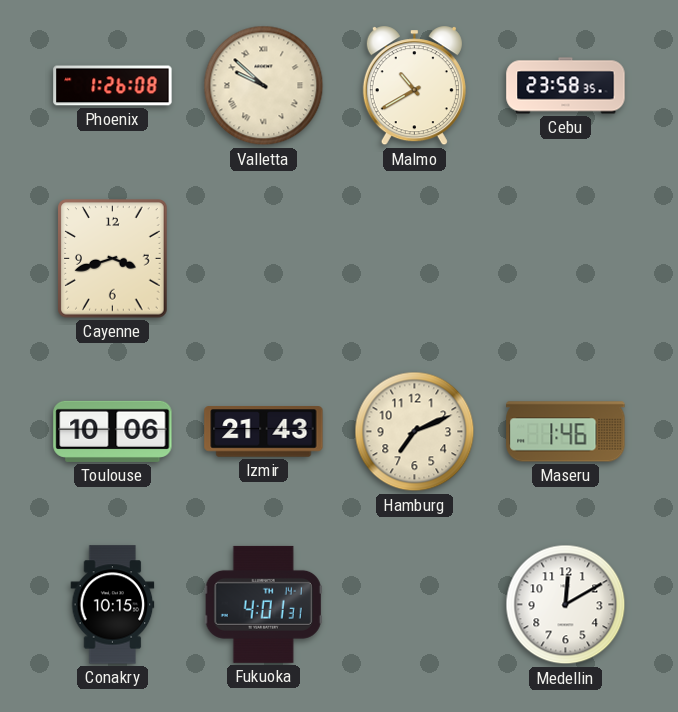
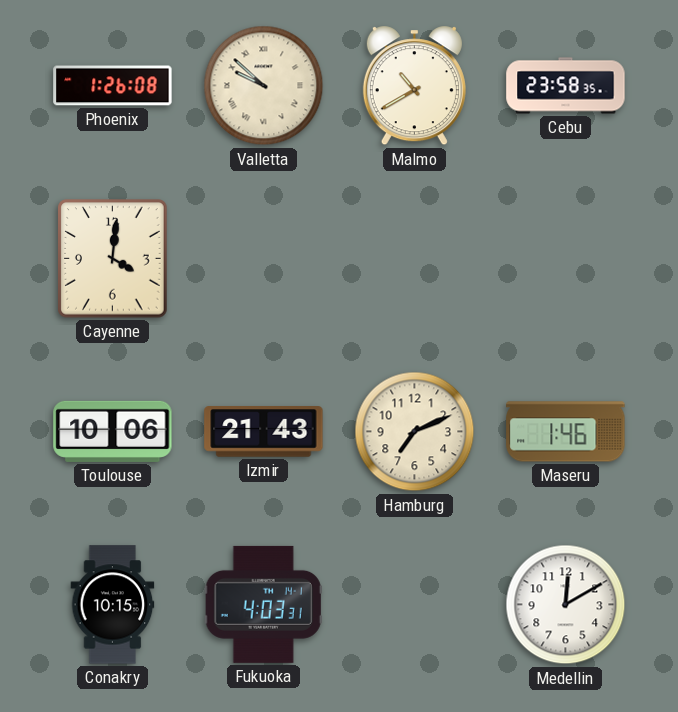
Cayenne: 3:42 -> 4:01 (113, 259)
Fukuoka: 4:01 -> 4:03 (263, 604)
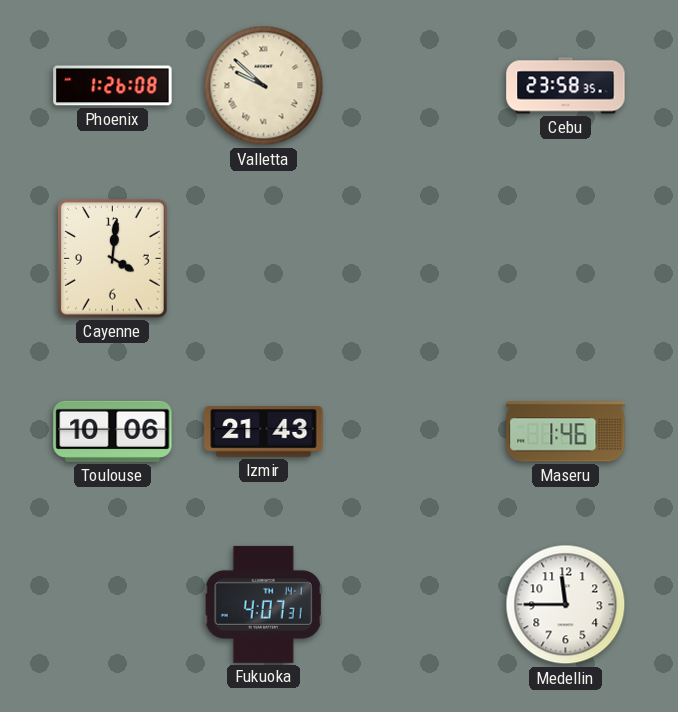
Malmo: 10:40 -> none (414, 86)
Hamburg: 7:11 -> none (415, 432)
Conakry: 10:15 -> none (113, 605)
Fukuoka: 4:03 -> 4:07 (263, 604)
Medellin: 12:10 -> 11:45 (566, 605)
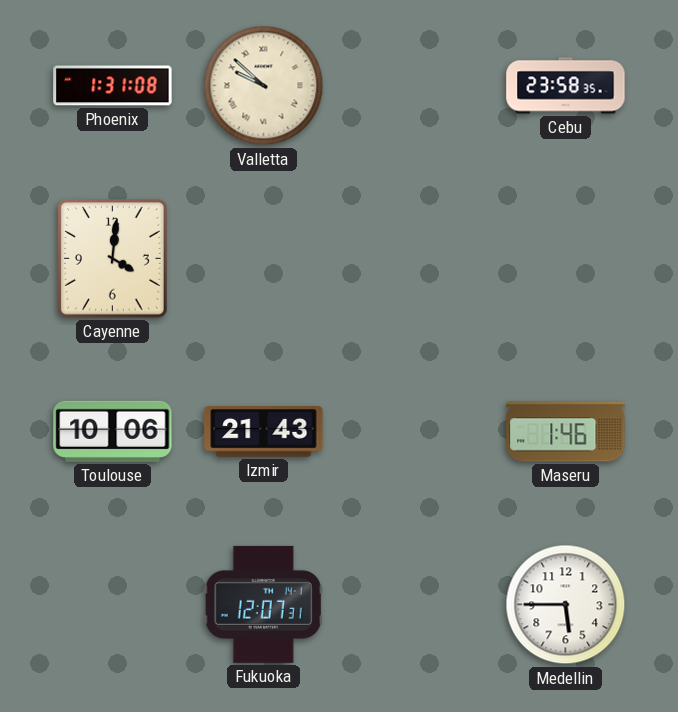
Phoenix: 1:26 -> 1:31 (113, 86)
Fukuoka: 4:07 -> 12:07 (263, 604)
Medellin: 11:45 -> 5:45 (566, 605)
